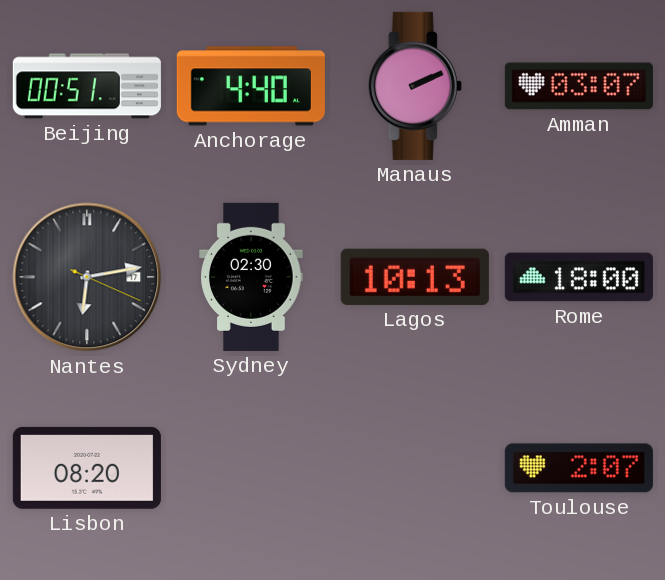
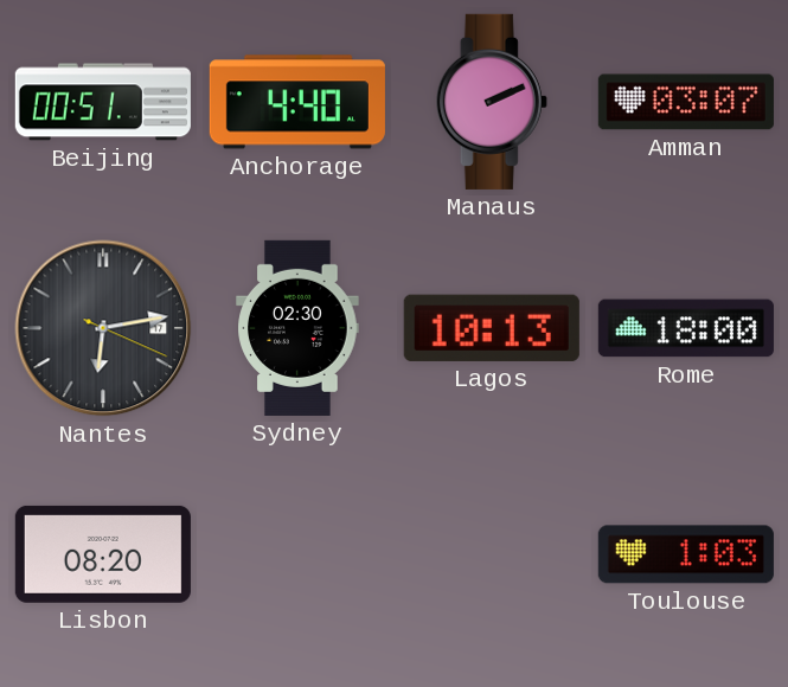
Toulouse: 2:07 -> 1:03 (686, 554)
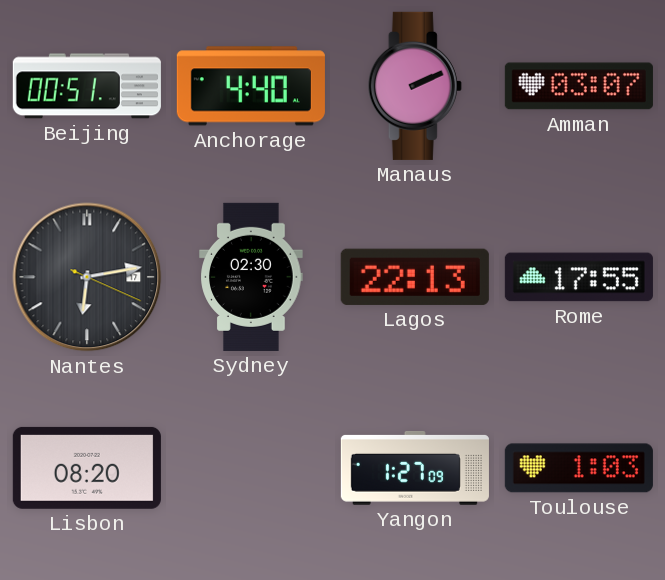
Lagos: 10:13 -> 22:13 (415, 277)
Rome: 18:00 -> 17:55 (579, 277)
Yangon: none -> 1:27 (415, 468)
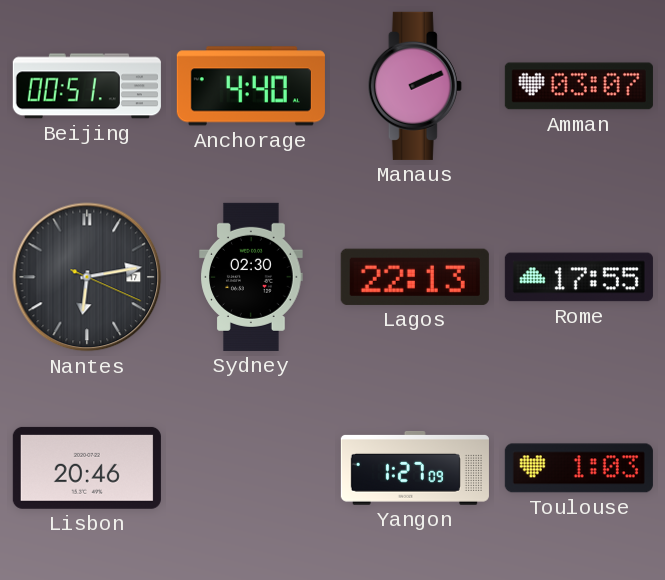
Lisbon: 08:20 -> 20:46 (87, 468)
